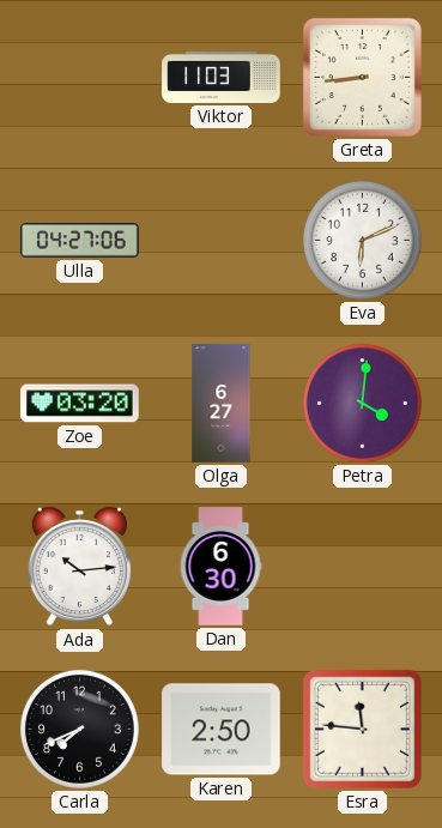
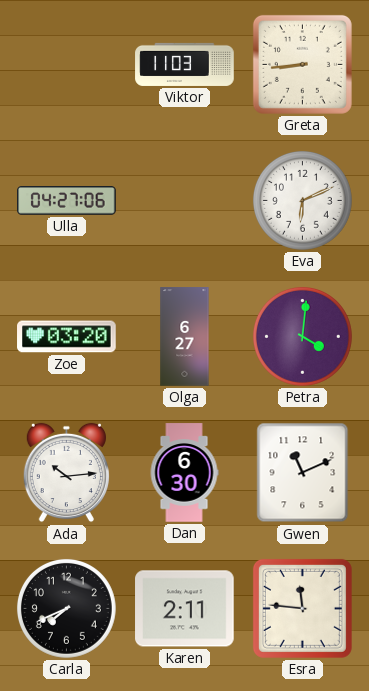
Gwen: none -> 11:11 (303, 473)
Karen: 2:50 -> 2:11 (185, 609)
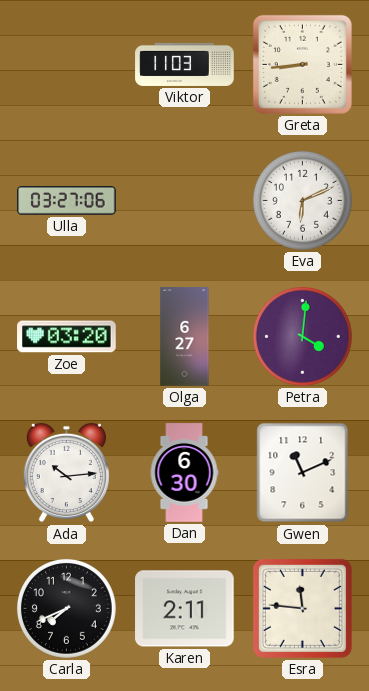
Ulla: 04:27 -> 03:27 (67, 201)
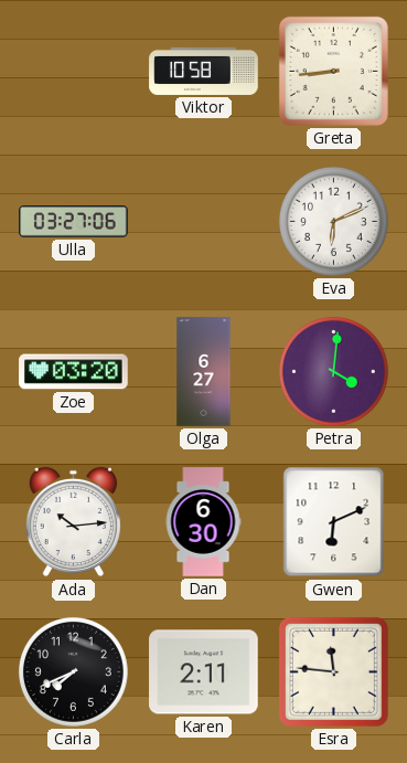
Viktor: 11:03 -> 10:58 (204, 71)
Gwen: 11:11 -> 6:11 (334, 522)
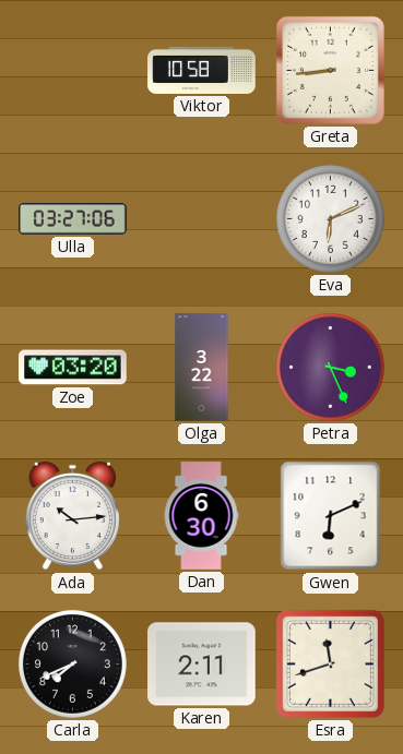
Olga: 6:27 -> 3:22 (202, 368)
Petra: 4:01 -> 3:26 (330, 367)
Esra: 11:46 -> 11:42 (330, 663)
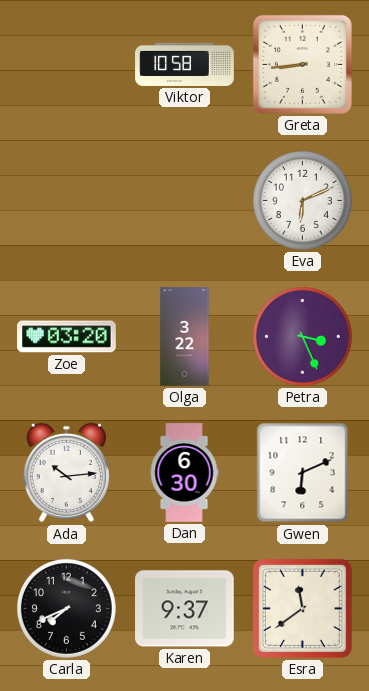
Ulla: 03:27 -> none (73, 219)
Karen: 2:11 -> 9:37 (185, 609)
Esra: 11:42 -> 11:39 (302, 608)
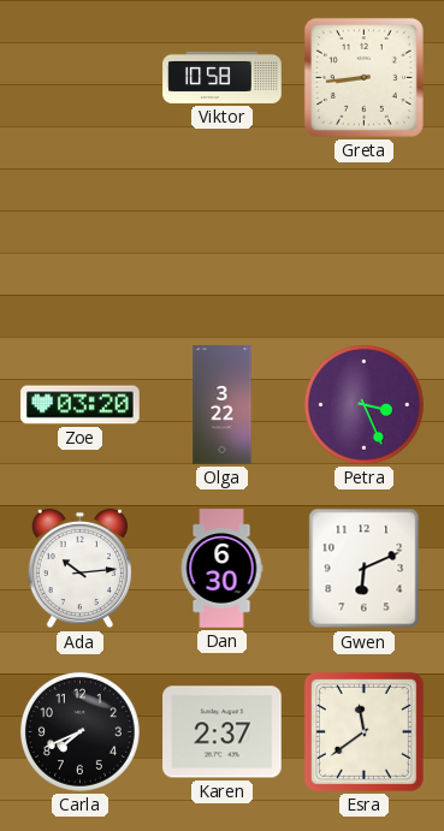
Eva: 6:11 -> none (302, 200)
Karen: 9:37 -> 2:37 (223, 732)
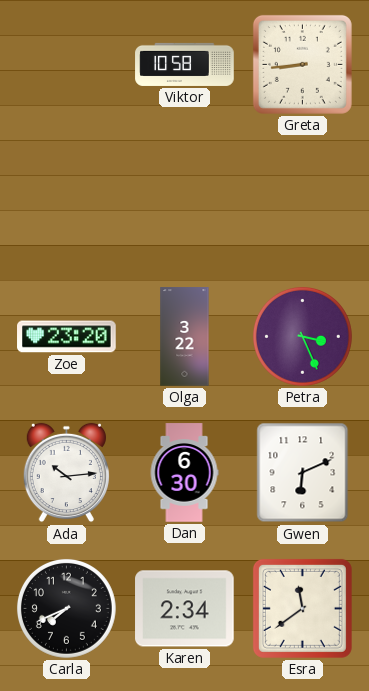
Zoe: 03:20 -> 23:20 (67, 337)
Karen: 2:37 -> 2:34 (185, 609)
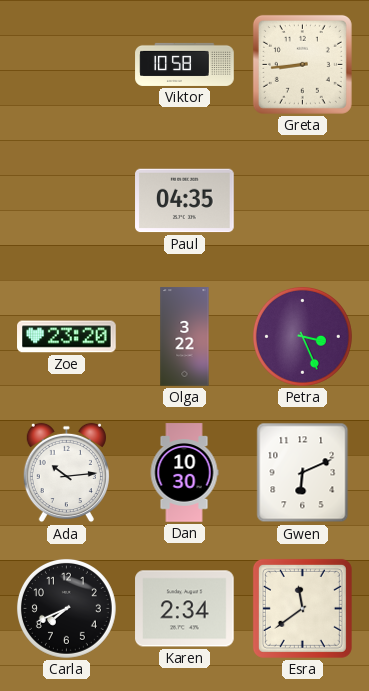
Paul: none -> 04:35 (185, 201)
Dan: 6:30 -> 10:30 (184, 473)
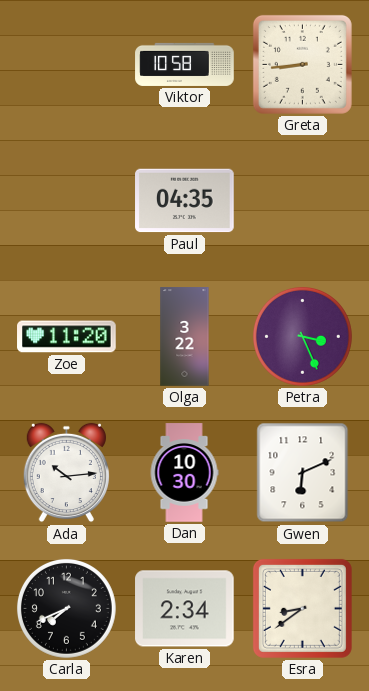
Zoe: 23:20 -> 11:20 (67, 337)
Esra: 11:39 -> 8:39 (302, 608)
